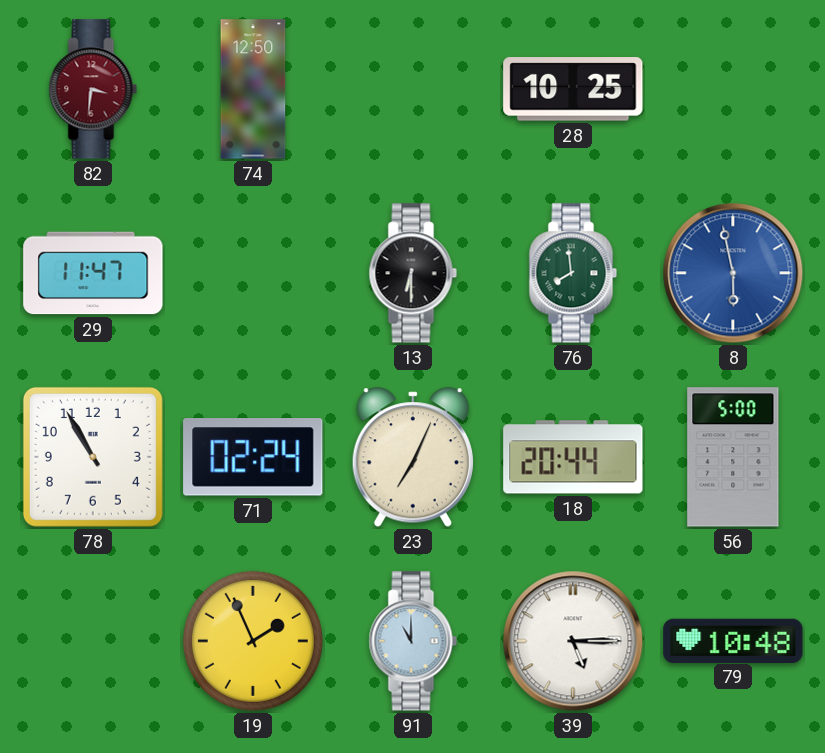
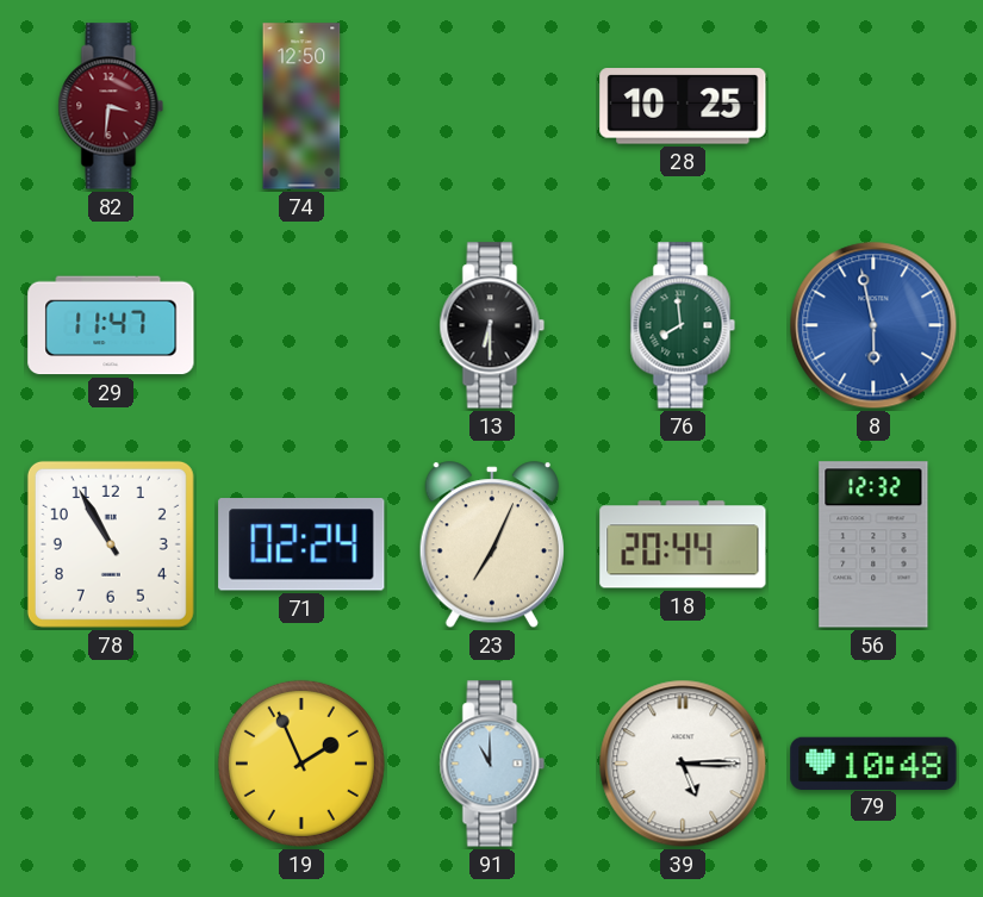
56: 5:00 -> 12:32 (873, 544)
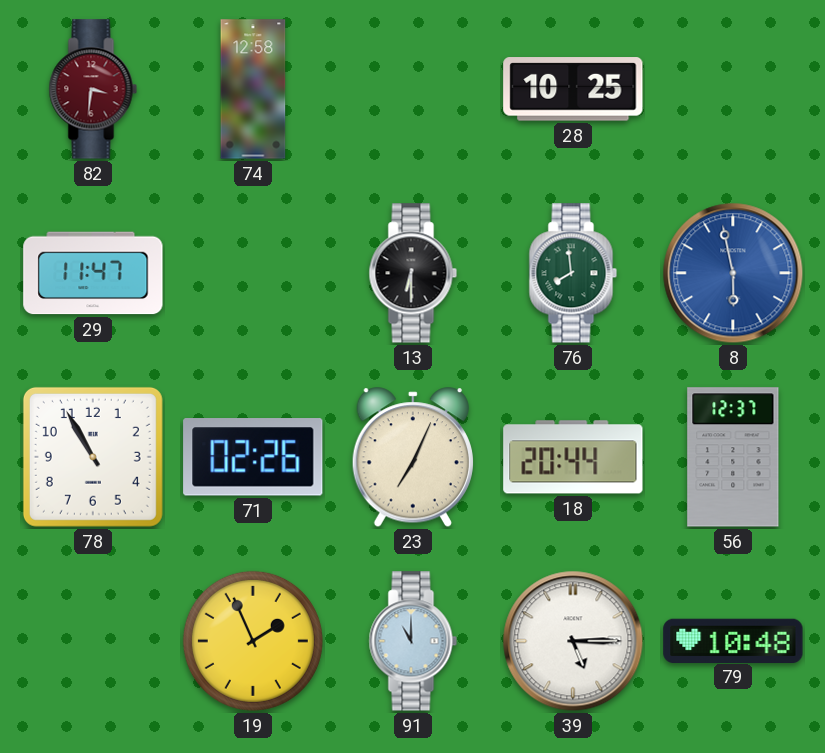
74: 12:50 -> 12:58 (253, 89)
71: 02:24 -> 02:26 (253, 457)
56: 12:32 -> 12:37 (733, 457)
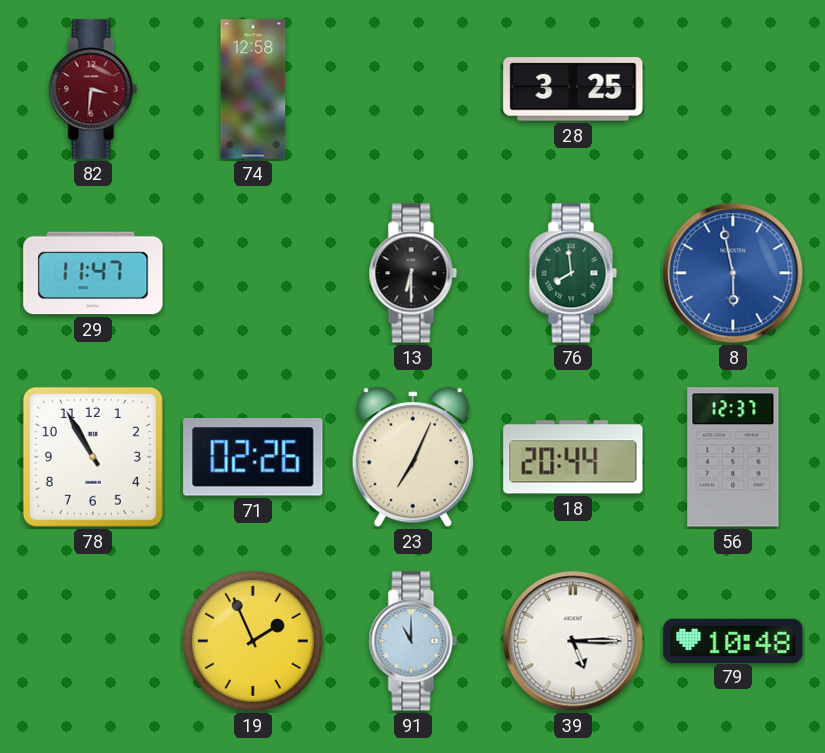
28: 10:25 -> 3:25 (573, 89)
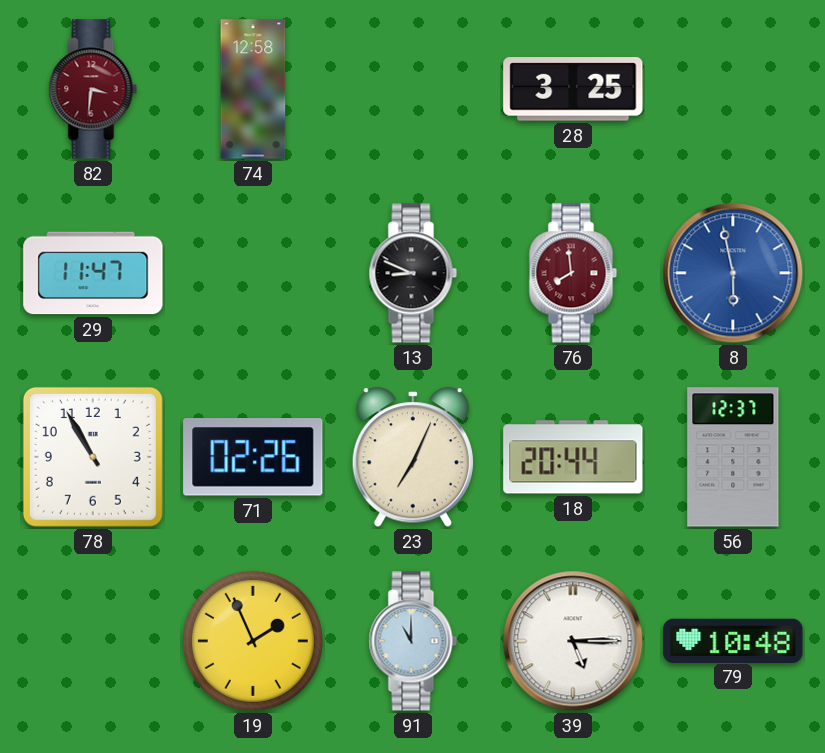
13: 6:30 -> 8:49 (413, 273)
76 dial: green -> burgundy (573, 273)
